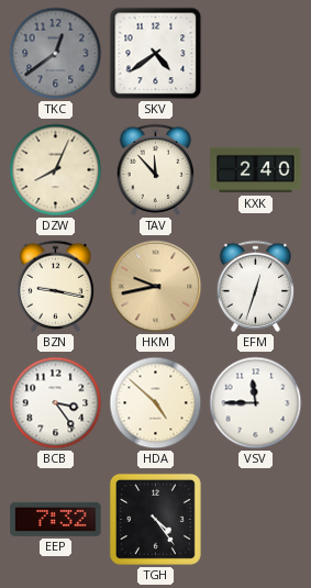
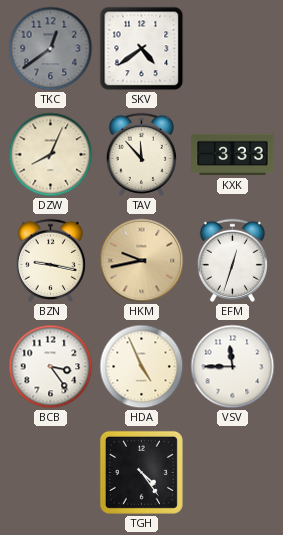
KXK: 2:40 -> 3:33 (233, 155)
HDA: 4:52 -> 4:56 (142, 367)
EEP: 7:32 -> none (56, 519)
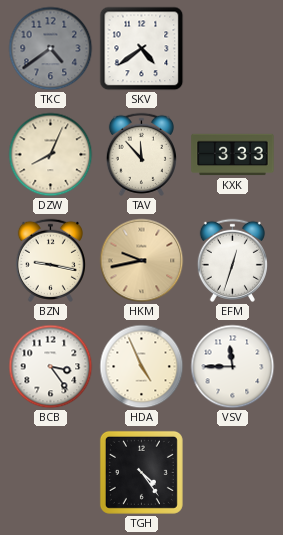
TKC: 12:39 -> 4:39 (51, 49)
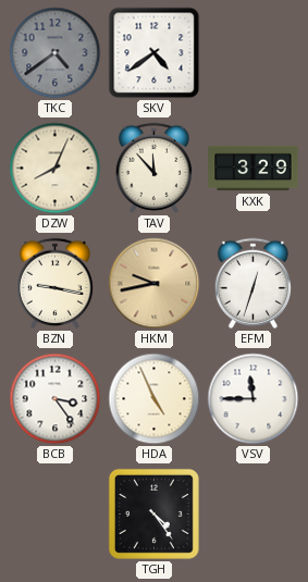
KXK: 3:33 -> 3:29 (254, 169)
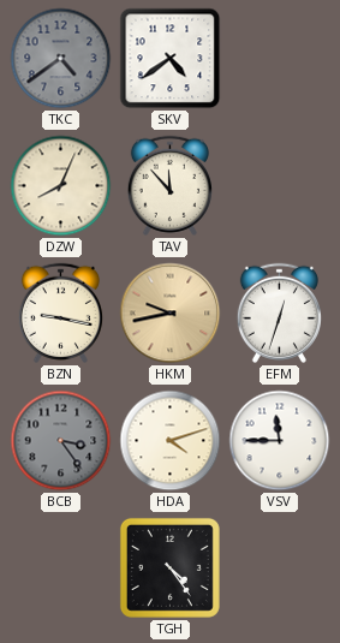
KXK: 3:29 -> none (254, 169)
BCB dial: white -> grey (61, 441)
HDA: 4:56 -> 4:12 (171, 441)
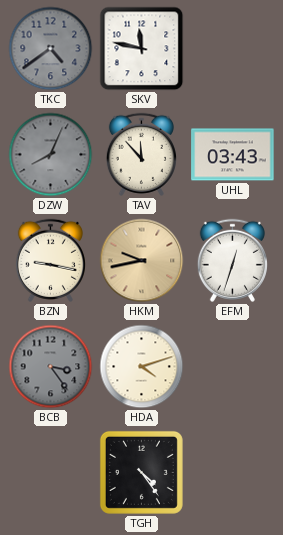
SKV: 4:39 -> 11:47 (142, 49)
DZW dial: cream -> grey (51, 155)
UHL: none -> 03:43 (233, 155)
VSV: 11:45 -> none (280, 441)
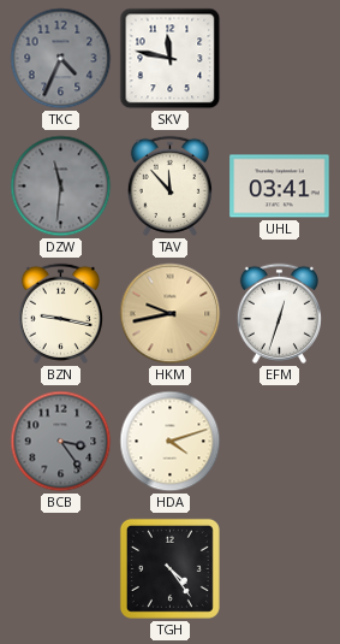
TKC: 4:39 -> 4:34 (61, 59)
DZW: 8:04 -> 11:31 (61, 187)
UHL: 03:43 -> 03:41 (280, 187)
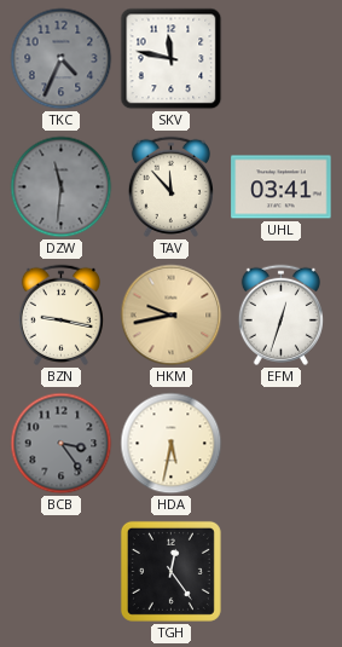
HDA: 4:12 -> 5:32 (172, 444)
TGH: 4:24 -> 12:24 (170, 571)
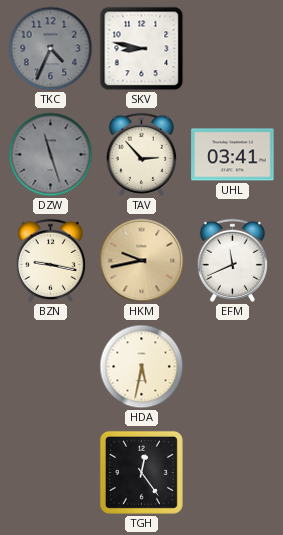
SKV: 11:47 -> 8:47 (142, 49)
DZW: 11:31 -> 11:27 (51, 155)
TAV: 11:53 -> 2:53 (141, 154)
EFM: 12:33 -> 11:41 (232, 260)
BCB: 3:24 -> none (62, 444)
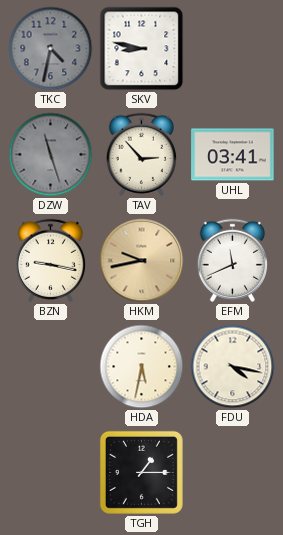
TKC: 4:34 -> 4:32 (51, 49)
FDU: none -> 4:17 (233, 367)
TGH: 12:24 -> 1:15 (141, 472)
